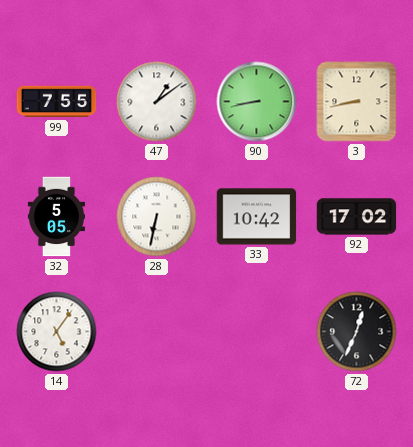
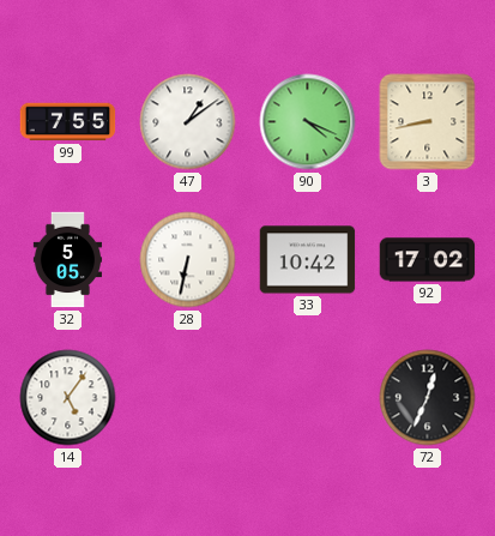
90: 8:43 -> 4:19 (308, 122)
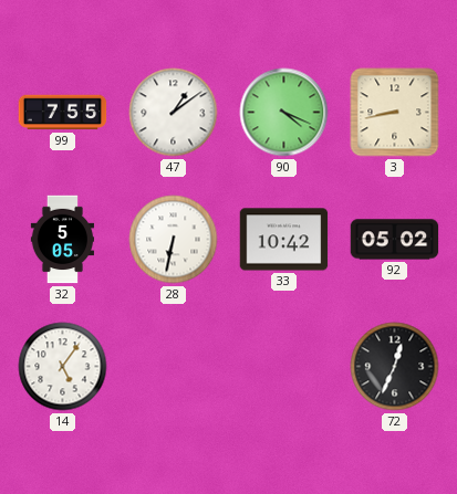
92: 17:02 -> 05:02 (395, 240)
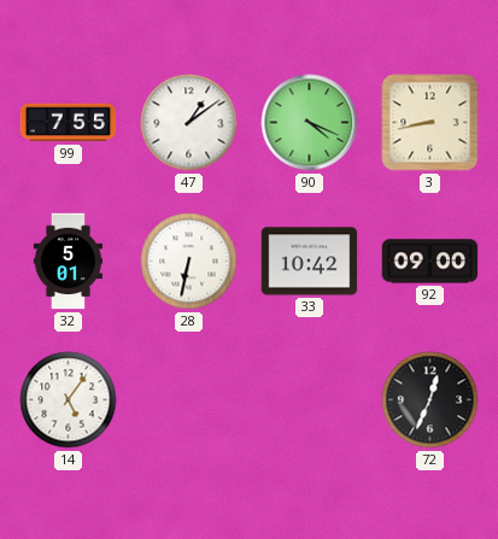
32: 5:05 -> 5:01 (68, 262)
92: 05:02 -> 09:00 (430, 262)
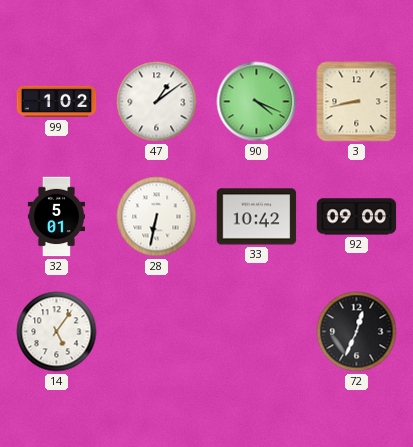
99: 7:55 -> 1:02 (57, 102)
